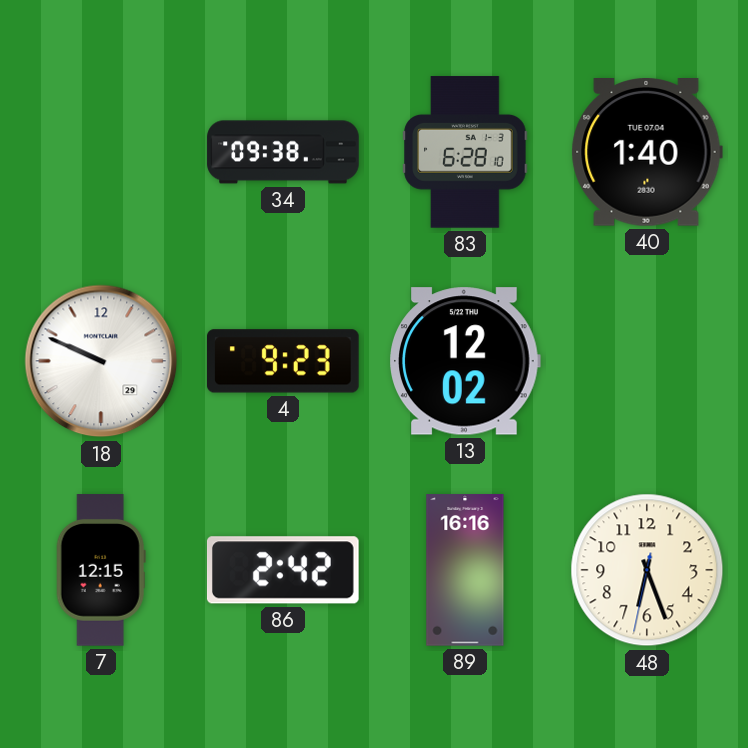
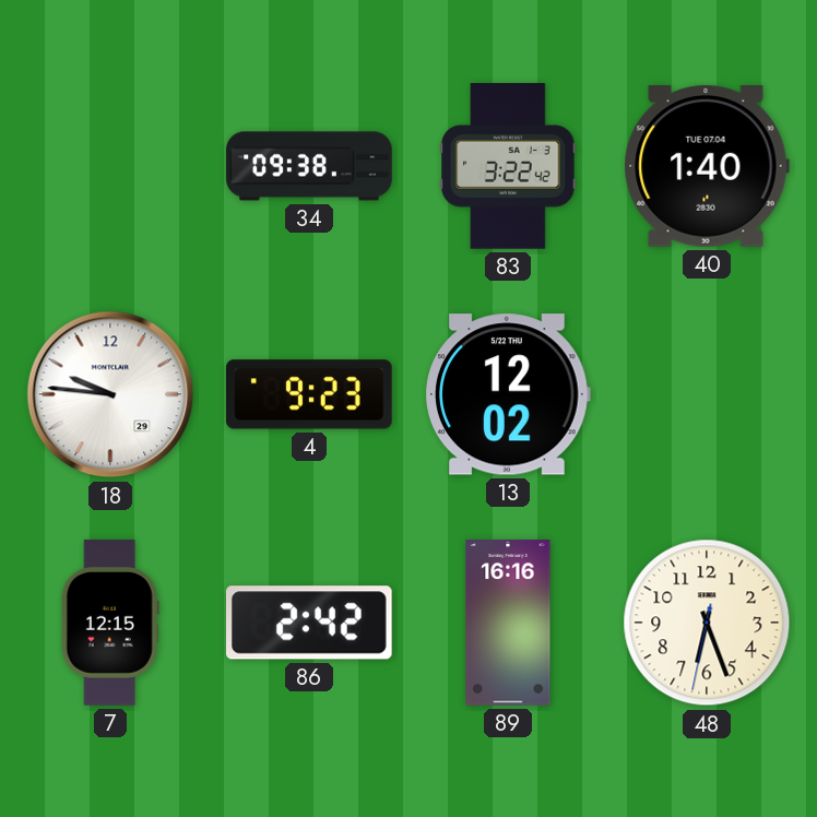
83: 6:28 -> 3:22 (508, 166)
18: 9:49 -> 9:46 (110, 394)
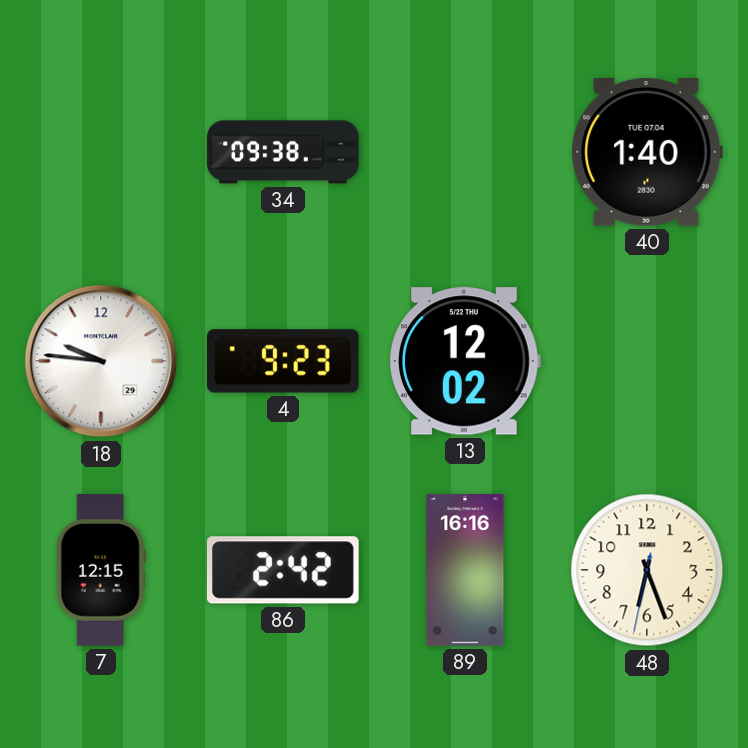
83: 3:22 -> none (508, 166)
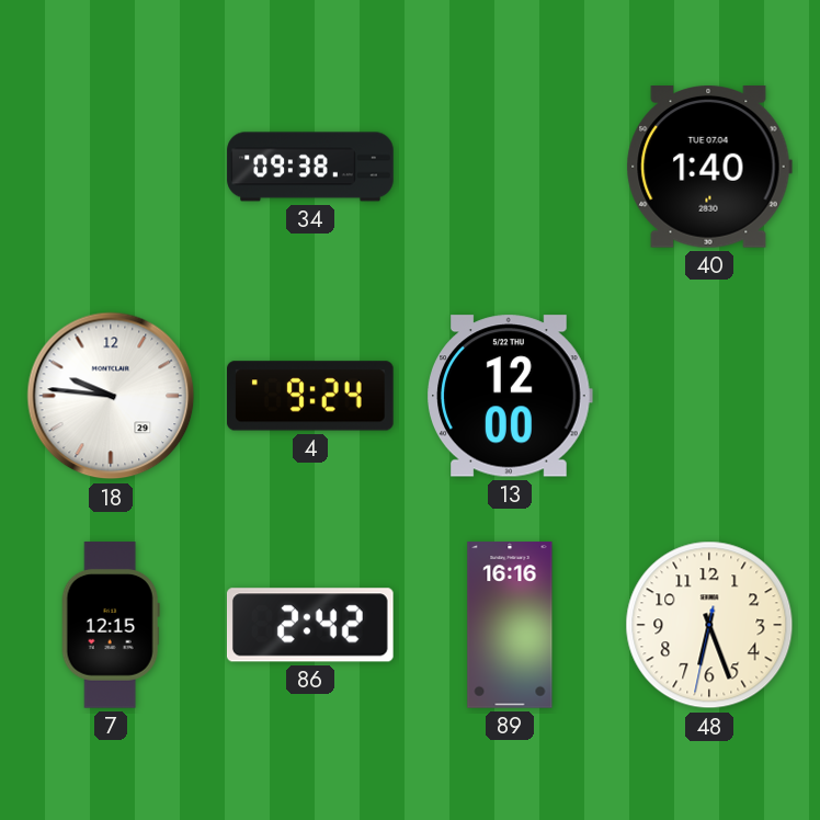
4: 9:23 -> 9:24 (311, 396)
13: 12:02 -> 12:00 (510, 396)
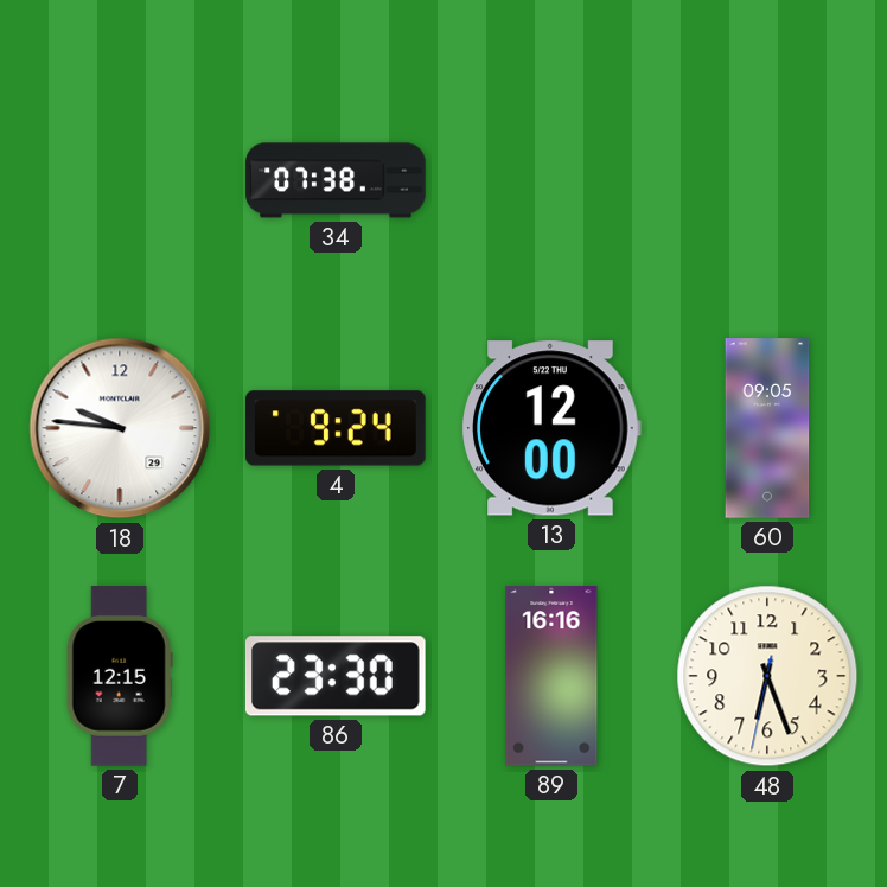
34: 09:38 -> 07:38 (336, 180)
40: 1:40 -> none (709, 168)
60: none -> 09:05 (767, 428)
86: 2:42 -> 23:30 (336, 676)
